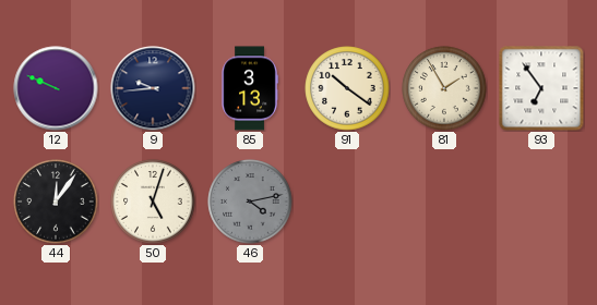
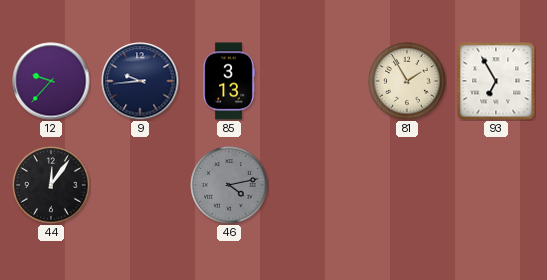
12: 9:49 -> 9:37 (51, 81)
91: 10:21 -> none (347, 88)
93: 6:54 -> 6:55 (496, 81)
50: 5:03 -> none (153, 202)
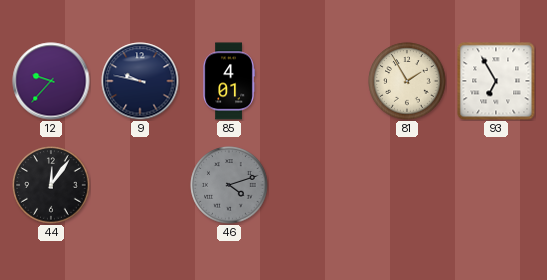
9: 9:44 -> 9:47 (140, 81)
85: 3:13 -> 4:01 (229, 81)
46: 4:13 -> 4:12 (229, 185)
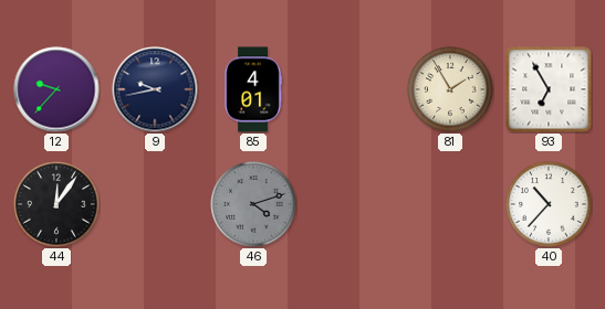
9: 9:47 -> 9:43 (155, 89)
40: none -> 10:37 (549, 204)
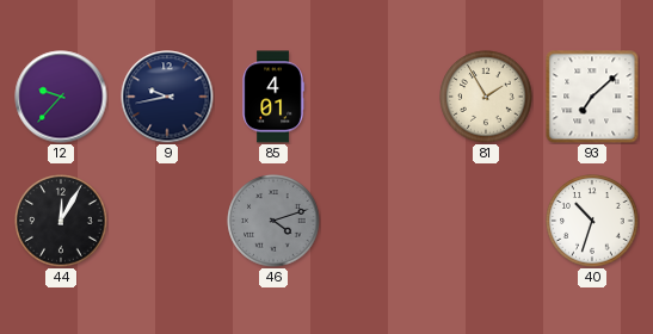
93: 6:55 -> 7:08 (592, 97)
44: 12:06 -> 12:05 (61, 221)
40: 10:37 -> 10:33 (592, 221)
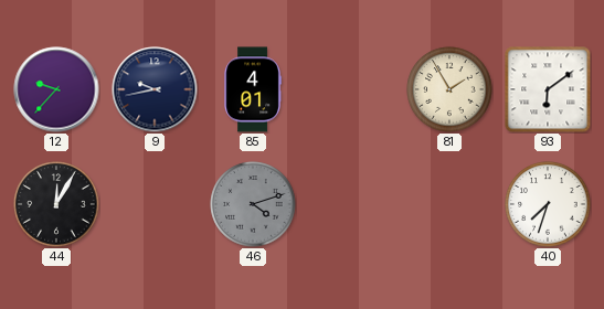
93: 7:08 -> 6:09 (548, 89)
40: 10:33 -> 7:33 (548, 204)
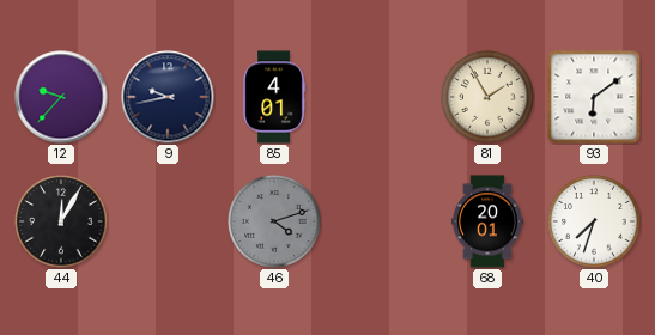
68: none -> 20:01 (487, 221)
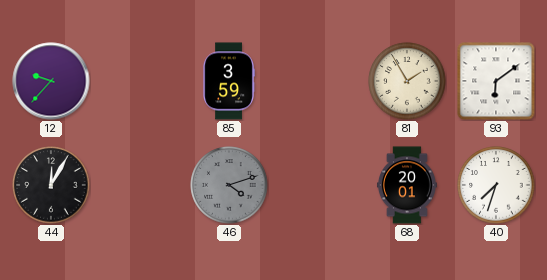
9: 9:43 -> none (168, 97)
85: 4:01 -> 3:59 (229, 81)
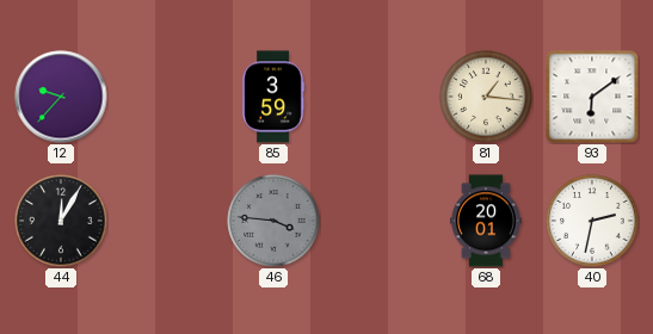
81: 1:55 -> 1:16 (486, 97)
46: 4:12 -> 3:46 (273, 221)
40: 7:33 -> 2:32 (592, 221)
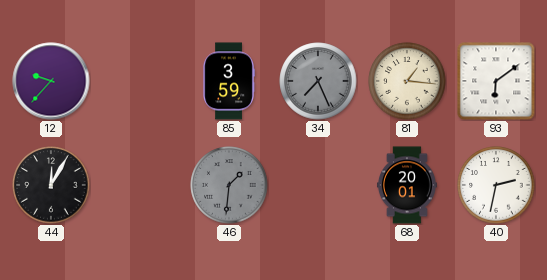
34: none -> 7:26 (318, 81)
46: 3:46 -> 1:31 (229, 185)
